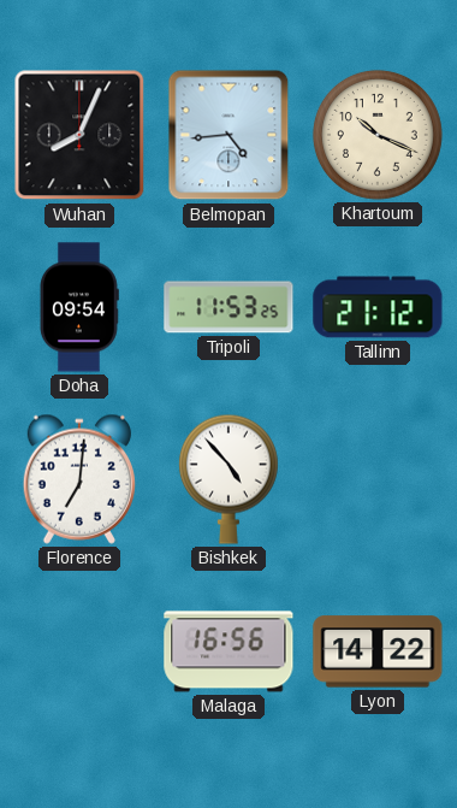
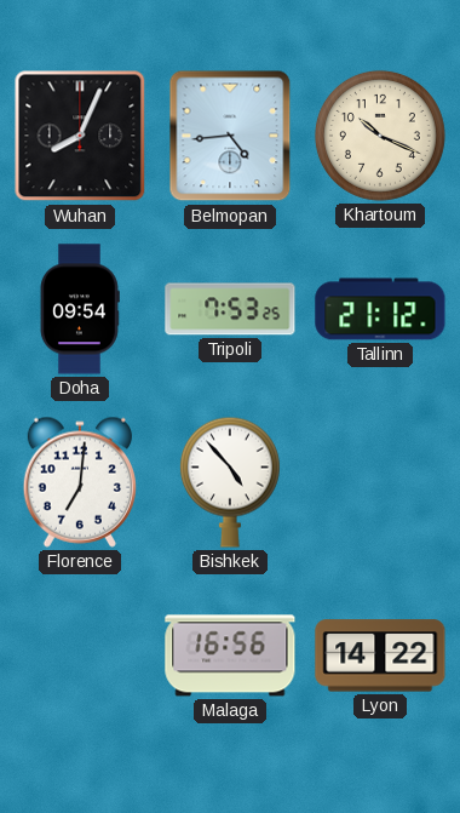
Tripoli: 11:53 -> 7:53 (230, 309)
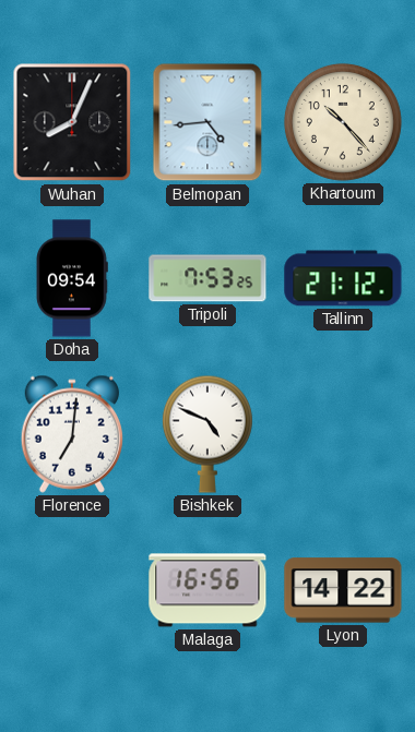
Khartoum: 10:19 -> 10:23 (343, 122)
Bishkek: 4:53 -> 4:49 (207, 434)
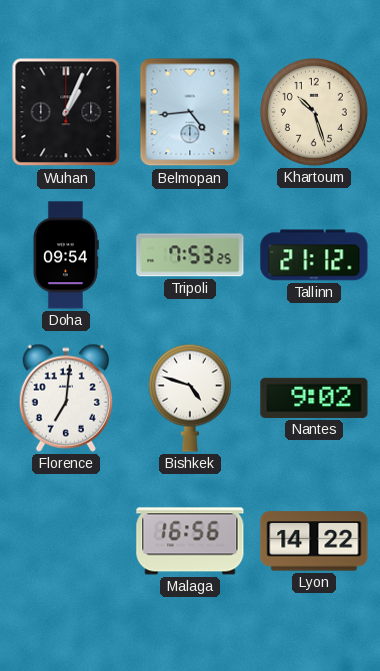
Wuhan: 8:04 -> 1:04 (66, 112)
Khartoum: 10:23 -> 10:27 (314, 112)
Bishkek: 4:49 -> 4:48 (190, 398)
Nantes: none -> 9:02 (314, 398)
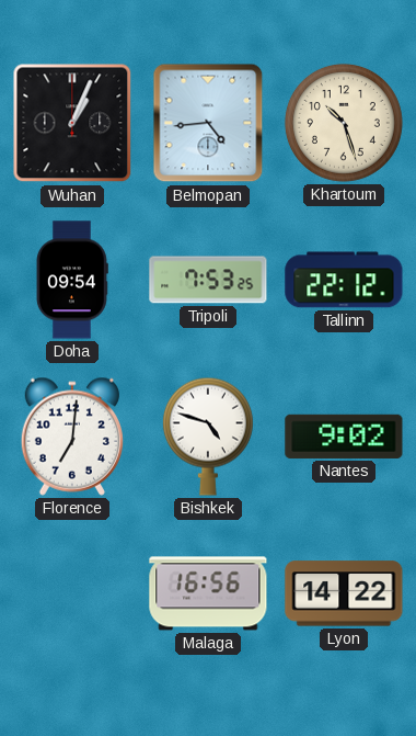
Tallinn: 21:12 -> 22:12 (344, 280)
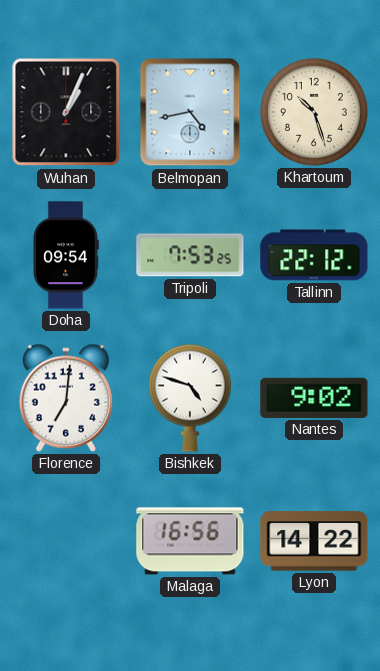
Belmopan: 4:44 -> 4:43 (190, 112)
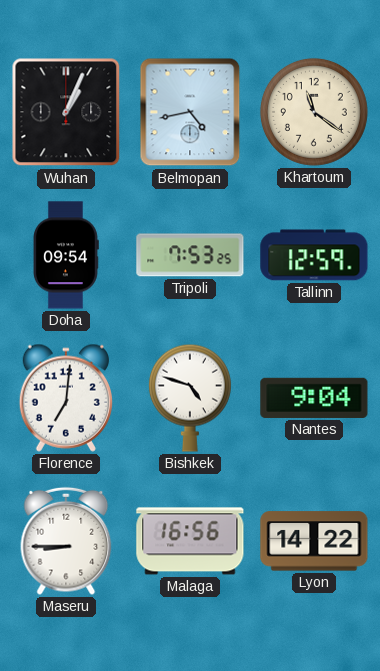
Khartoum: 10:27 -> 11:21 (314, 112)
Tallinn: 22:12 -> 12:59 (314, 255)
Nantes: 9:02 -> 9:04 (314, 398)
Maseru: none -> 8:45 (66, 541)
